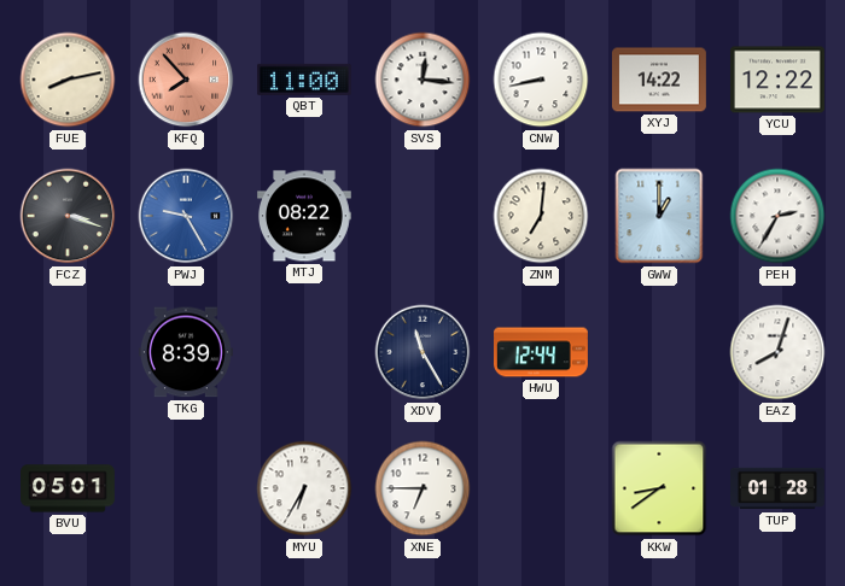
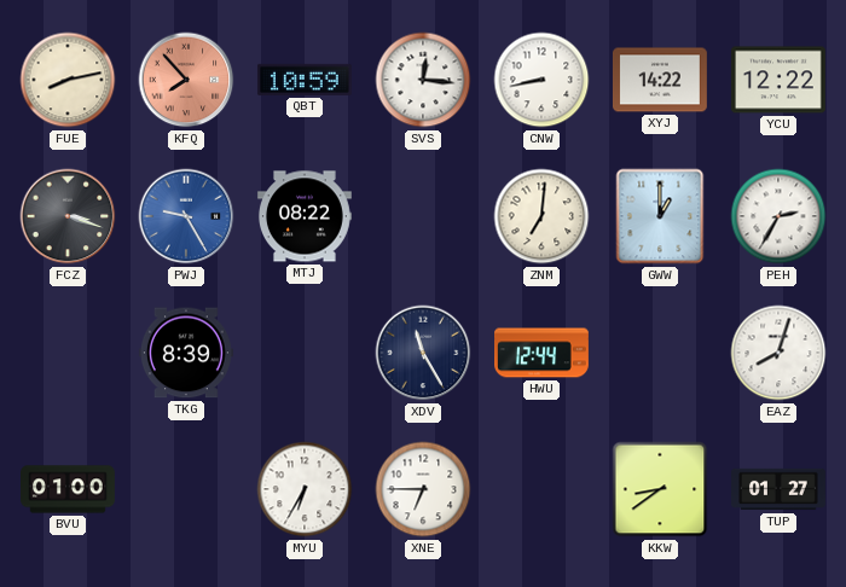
QBT: 11:00 -> 10:59 (305, 80)
BVU: 05:01 -> 01:00 (69, 489)
TUP: 01:28 -> 01:27 (780, 489)
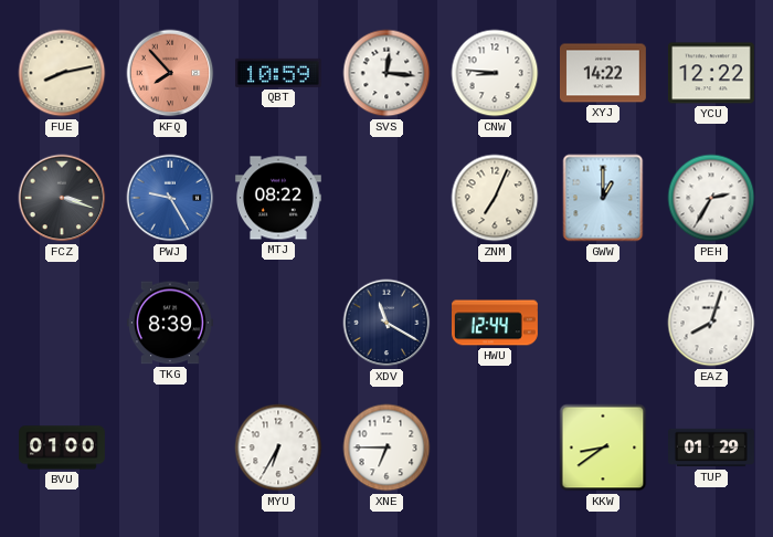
CNW: 8:43 -> 8:46 (495, 73)
ZNM: 7:01 -> 7:04 (495, 198)
XDV: 11:25 -> 11:20 (386, 323)
TUP: 01:27 -> 01:29 (712, 447)
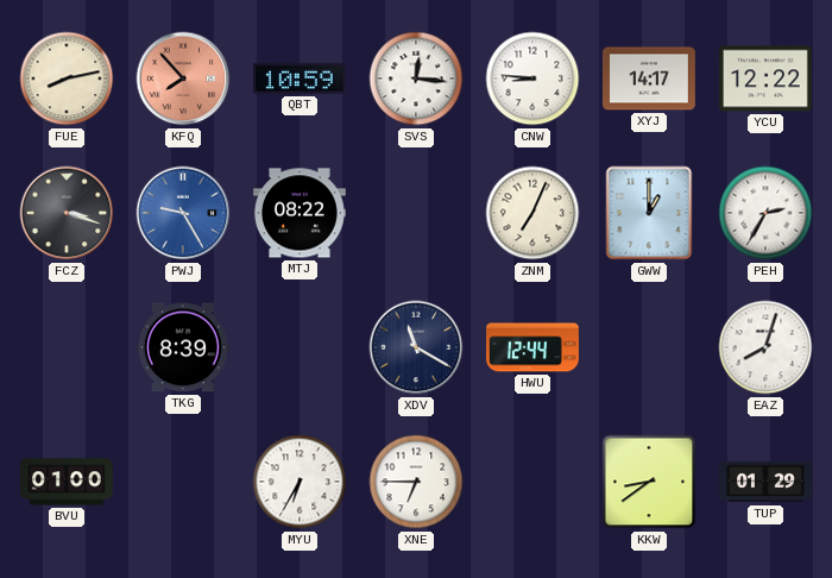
XYJ: 14:22 -> 14:17 (649, 78)
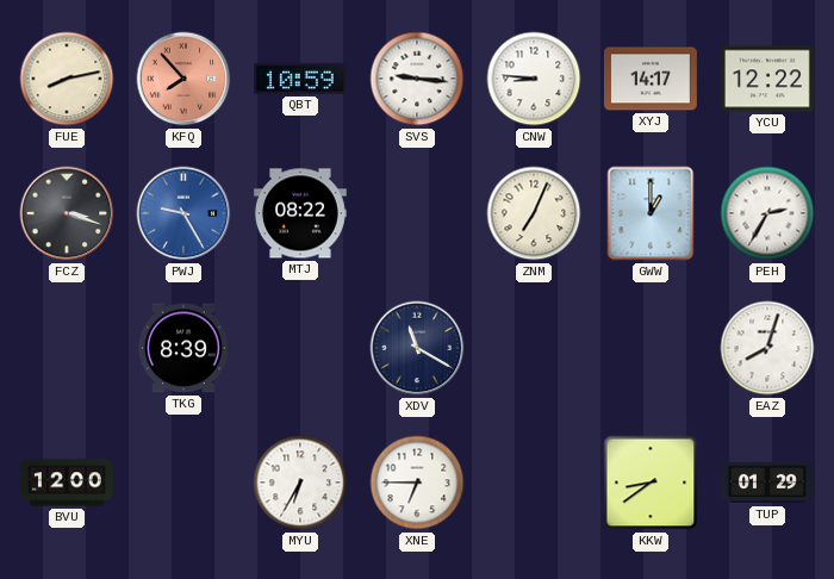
SVS: 12:16 -> 9:16 (417, 79)
HWU: 12:44 -> none (534, 347)
BVU: 01:00 -> 12:00 (68, 482)
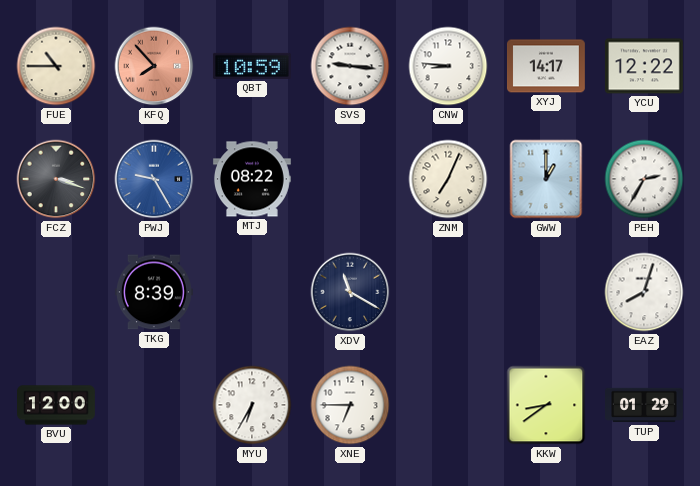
FUE: 8:13 -> 10:45 (56, 66)
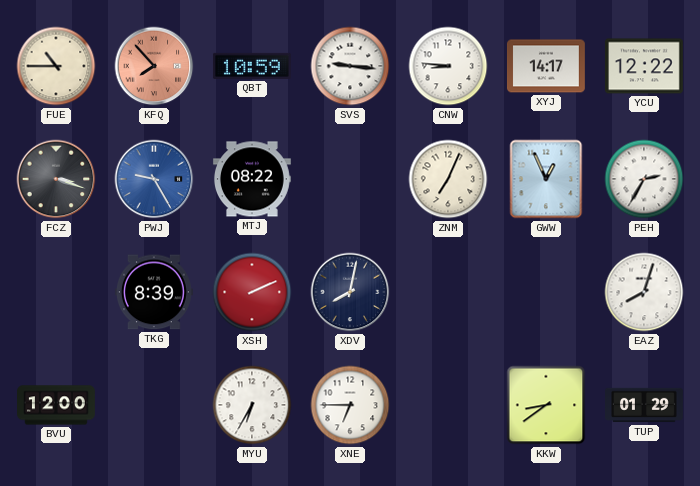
GWW: 1:00 -> 12:56 (546, 179)
XSH: none -> 2:11 (252, 292)
XDV: 11:20 -> 8:02 (350, 292)
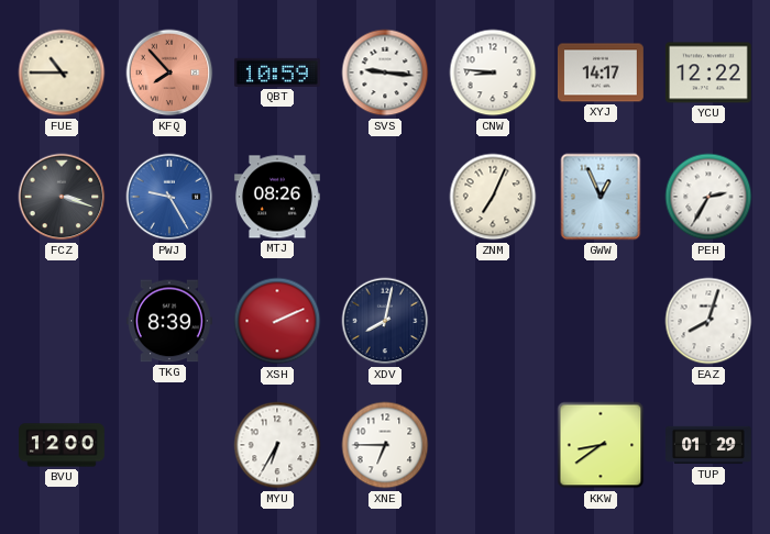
MTJ: 08:22 -> 08:26 (277, 197)
